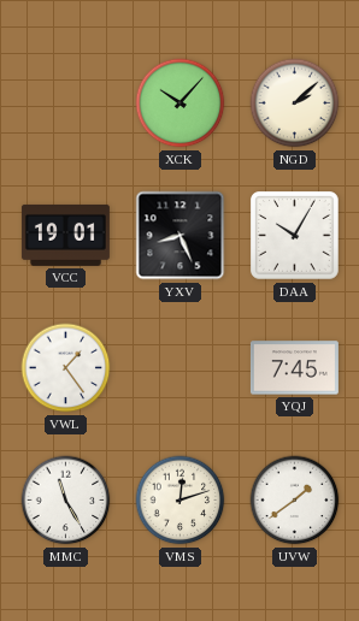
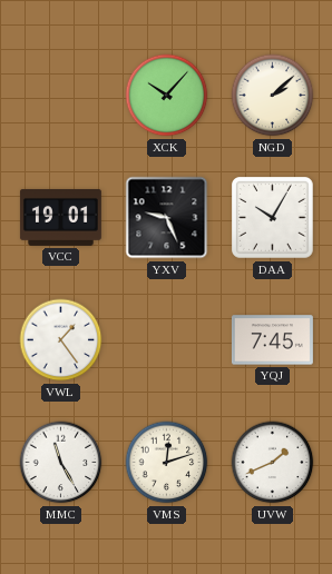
YXV: 8:26 -> 9:26 (167, 218)
UVW: 1:39 -> 1:41 (273, 463)
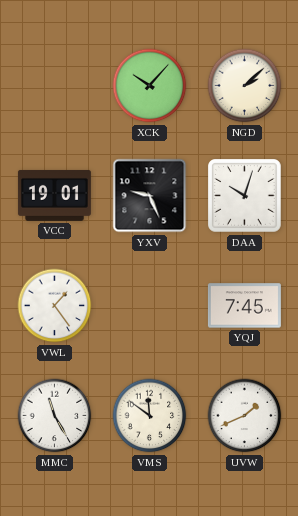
DAA: 10:05 -> 10:03 (245, 196)
VMS: 12:12 -> 11:51 (150, 416)
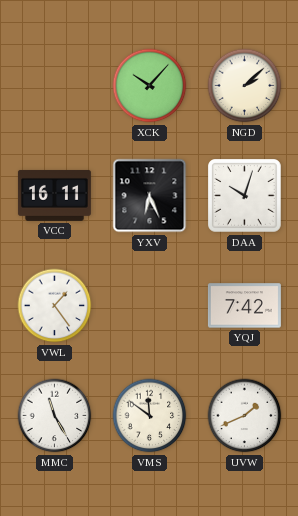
VCC: 19:01 -> 16:11 (54, 195)
YXV: 9:26 -> 6:26 (150, 196)
YQJ: 7:45 -> 7:42 (244, 306)
